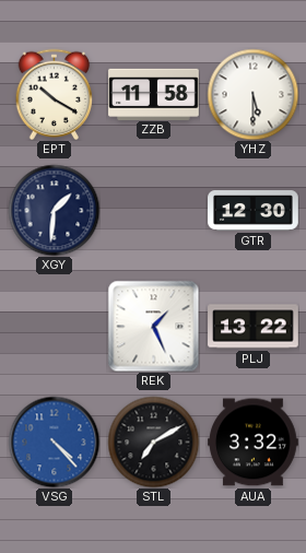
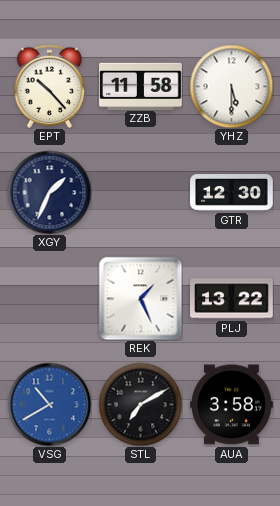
EPT: 10:20 -> 10:23 (50, 86)
XGY: 1:31 -> 1:34 (49, 192)
VSG: 4:23 -> 10:40 (49, 404)
AUA: 3:32 -> 3:58 (232, 405)
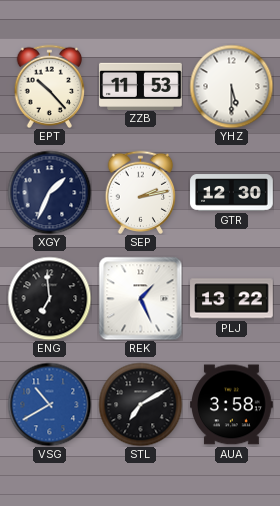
ZZB: 11:58 -> 11:53 (141, 86)
SEP: none -> 2:13 (141, 192)
ENG: none -> 6:59 (49, 298)
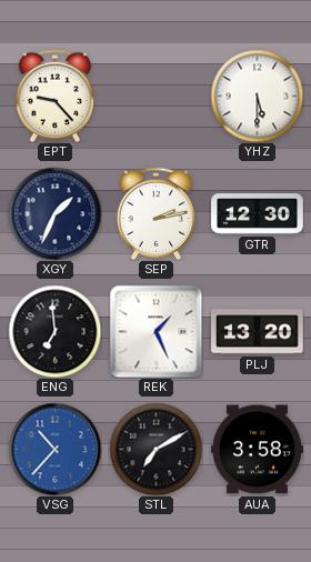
EPT: 10:23 -> 9:23 (56, 96)
ZZB: 11:53 -> none (141, 86)
PLJ: 13:22 -> 13:20 (258, 332)
VSG: 10:40 -> 10:37 (54, 449)
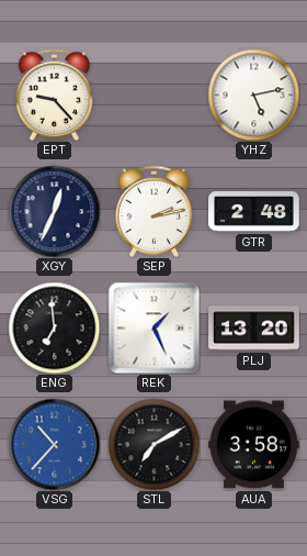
YHZ: 5:30 -> 5:13 (253, 94)
XGY: 1:34 -> 12:34 (54, 211)
GTR: 12:30 -> 2:48 (254, 212)
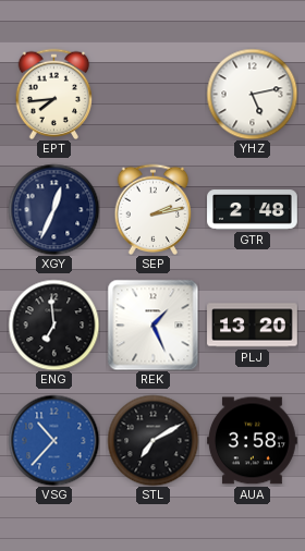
EPT: 9:23 -> 7:44 (54, 94)
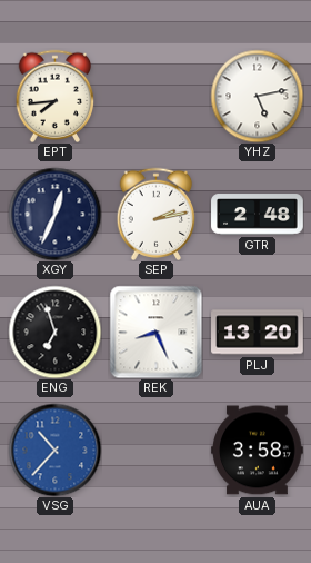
ENG: 6:59 -> 6:57 (54, 332)
REK: 1:26 -> 8:26 (155, 332)
STL: 7:10 -> none (152, 440)
